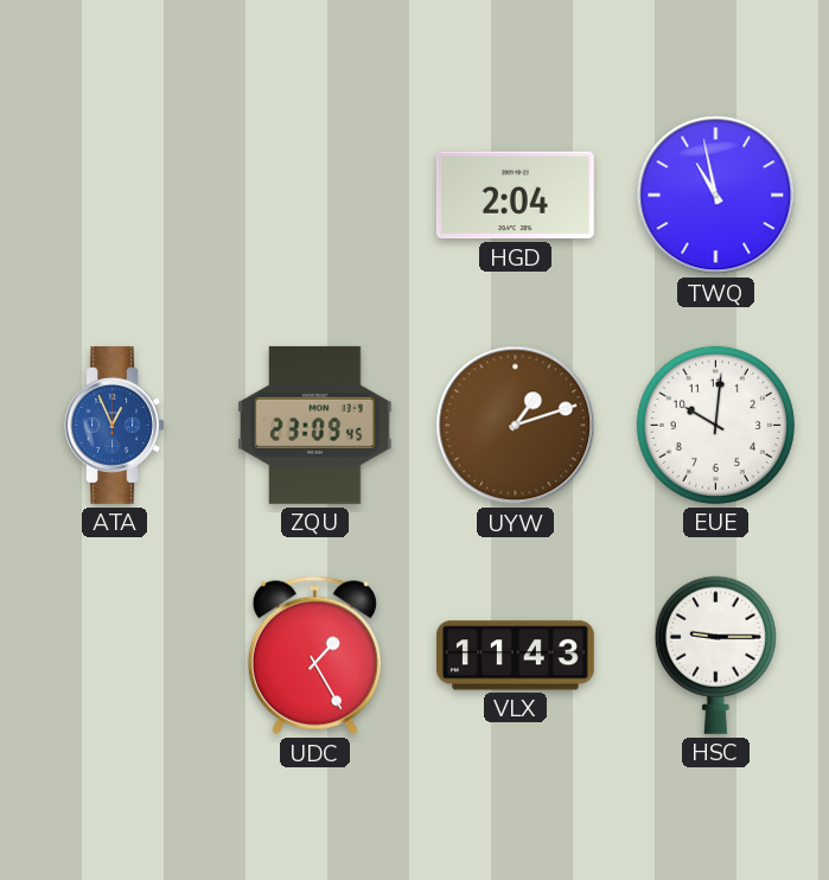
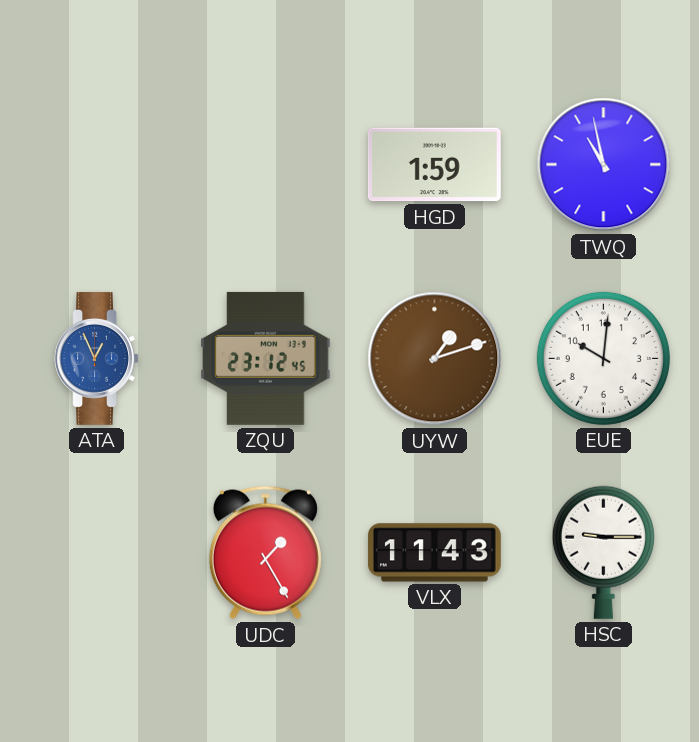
HGD: 2:04 -> 1:59 (434, 165)
ZQU: 23:09 -> 23:12 (266, 358)
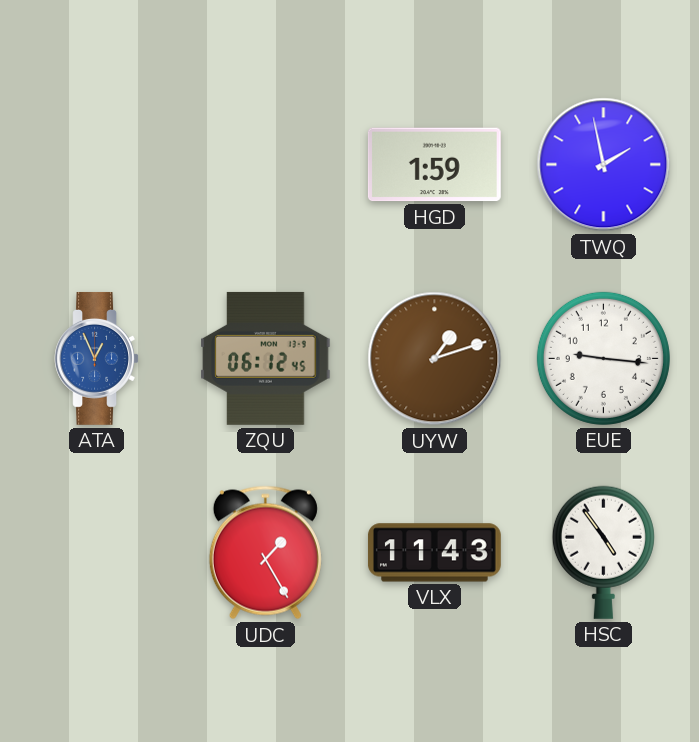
TWQ: 10:58 -> 1:58 (604, 165)
ZQU: 23:12 -> 06:12 (266, 358)
EUE: 10:01 -> 9:16 (603, 358)
HSC: 9:15 -> 4:54 (603, 552)
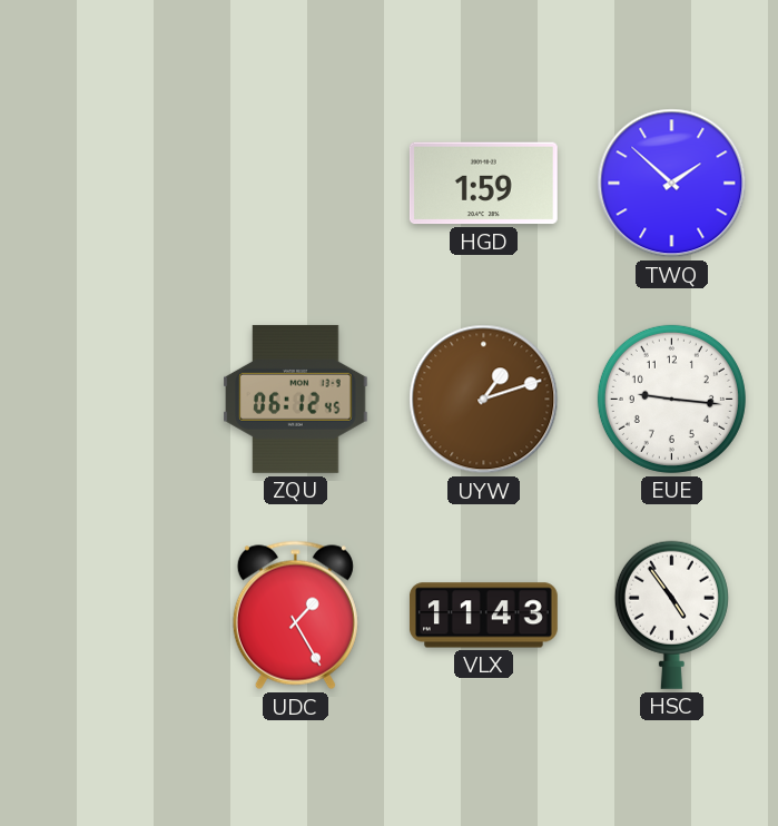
TWQ: 1:58 -> 1:52 (672, 184)
ATA: 12:56 -> none (96, 358)
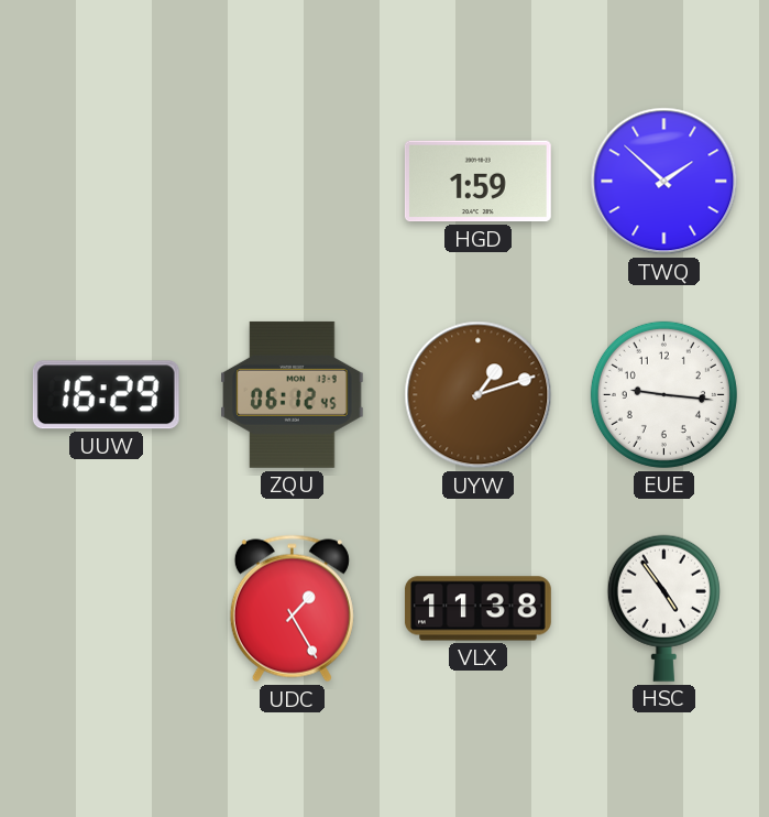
UUW: none -> 16:29 (106, 395)
VLX: 11:43 -> 11:38 (477, 609)
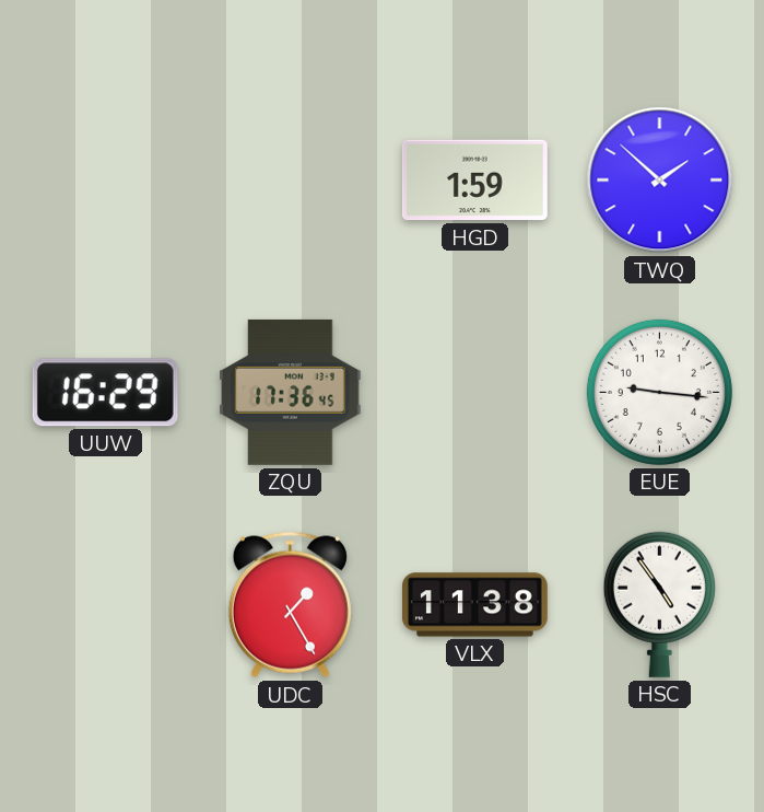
ZQU: 06:12 -> 17:36 (291, 392)
UYW: 1:12 -> none (479, 395)
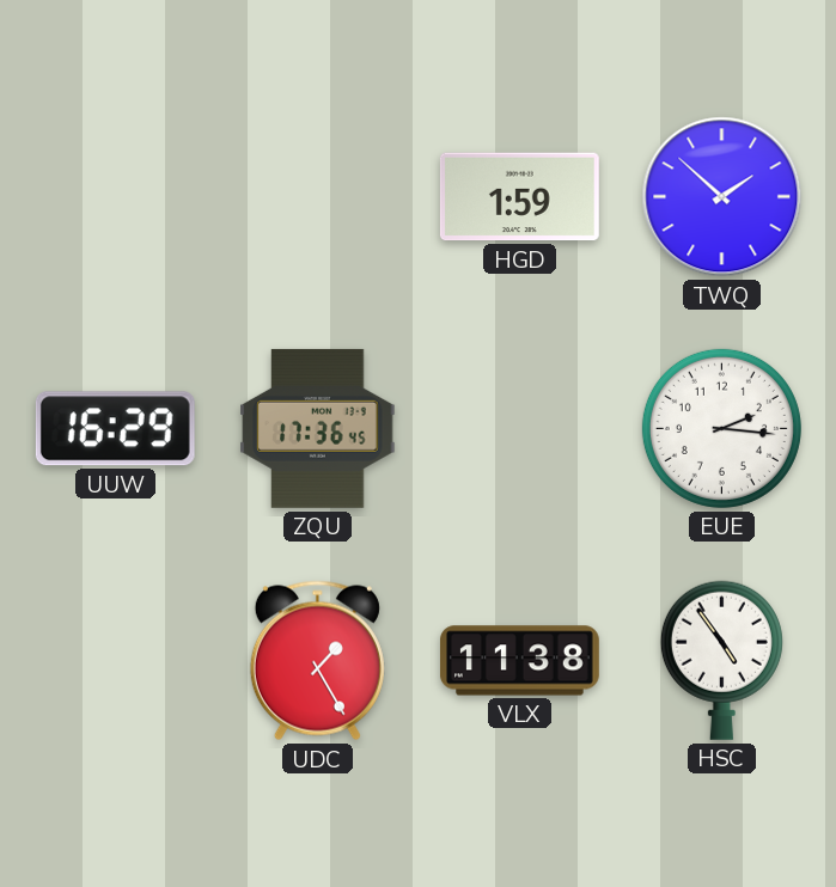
EUE: 9:16 -> 2:16 (721, 428)
